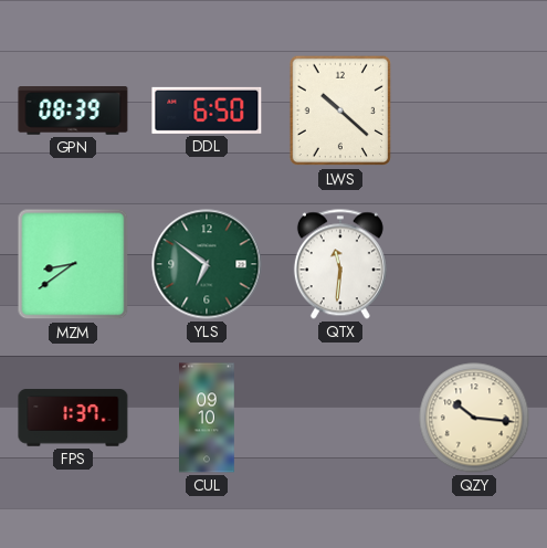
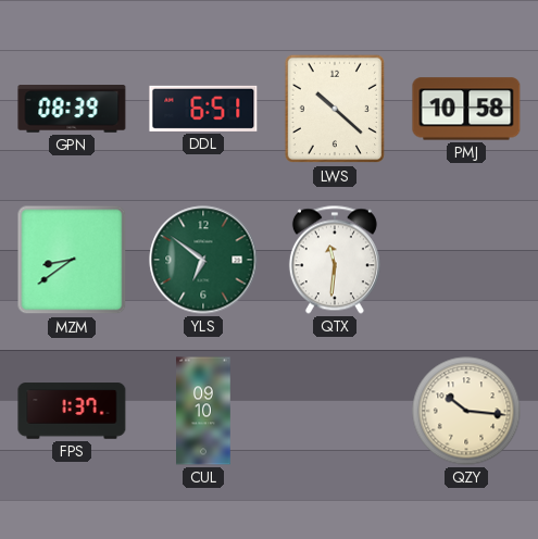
DDL: 6:50 -> 6:51 (203, 109)
PMJ: none -> 10:58 (466, 109)
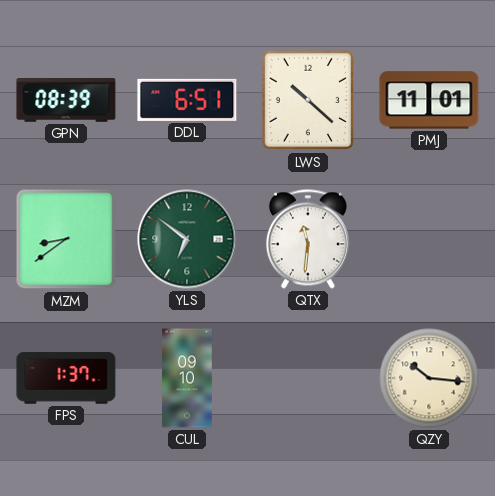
PMJ: 10:58 -> 11:01 (429, 100)
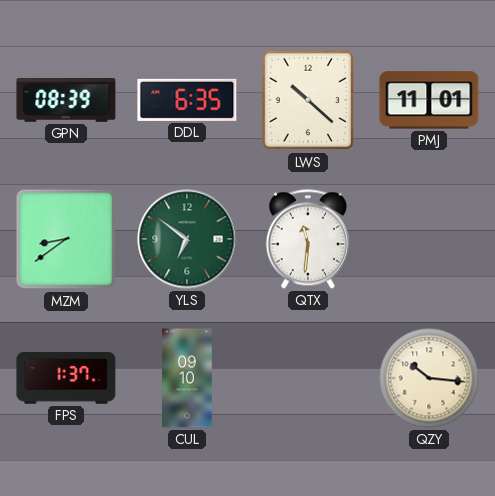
DDL: 6:51 -> 6:35 (187, 100)
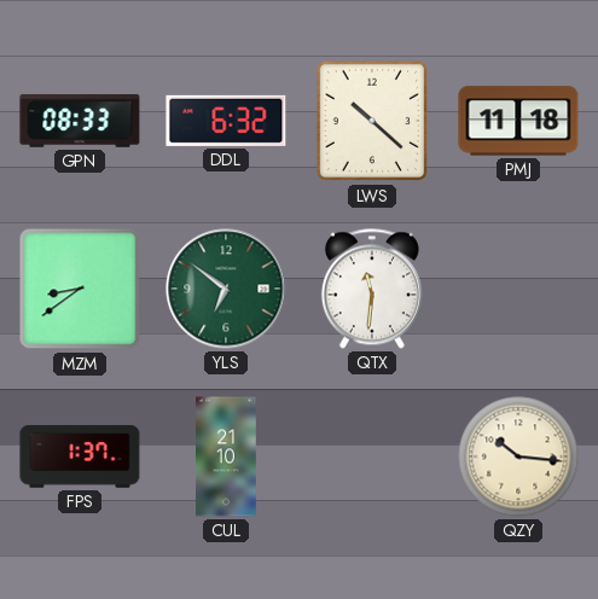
GPN: 08:39 -> 08:33 (80, 122)
DDL: 6:35 -> 6:32 (226, 121)
PMJ: 11:01 -> 11:18 (518, 121)
CUL: 09:10 -> 21:10 (226, 456)
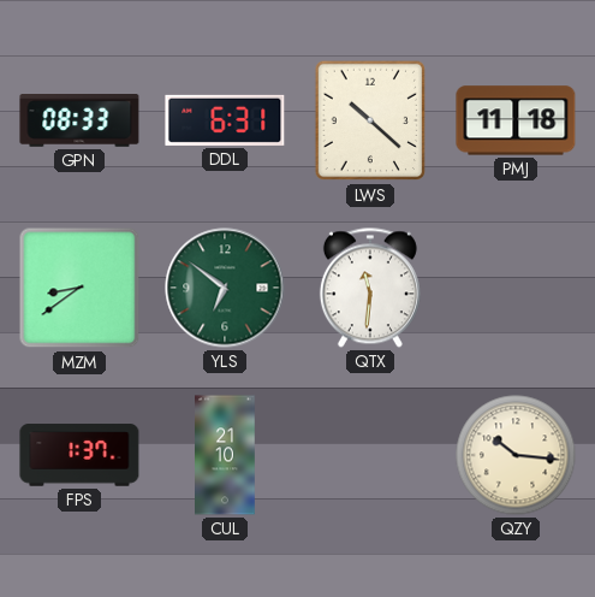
DDL: 6:32 -> 6:31 (225, 120)
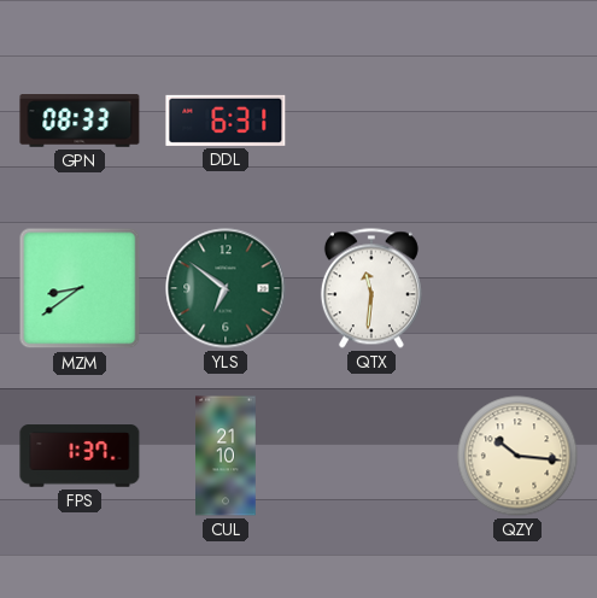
LWS: 10:22 -> none (370, 120)
PMJ: 11:18 -> none (516, 120)
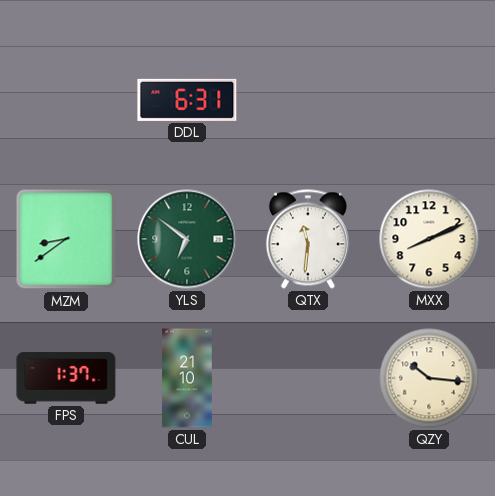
GPN: 08:33 -> none (80, 122)
MXX: none -> 8:11 (429, 239)
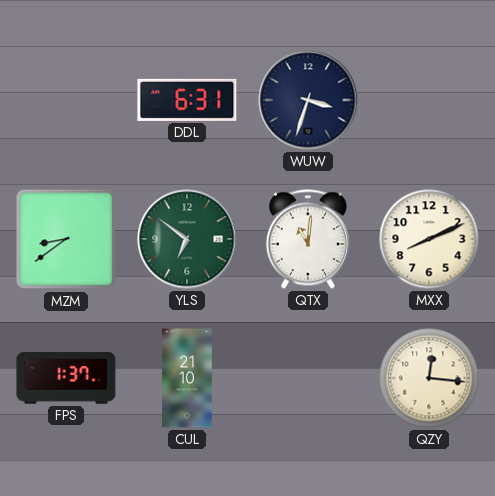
WUW: none -> 3:33 (308, 100)
QTX: 11:31 -> 11:01 (308, 239)
QZY: 10:16 -> 12:16 (429, 378)
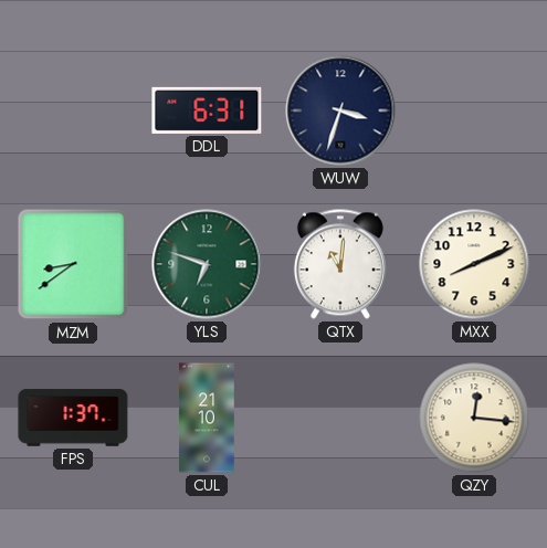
YLS: 6:51 -> 6:48 (207, 264)
